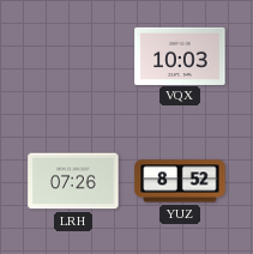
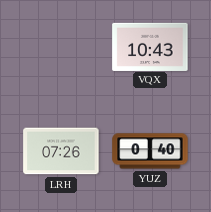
VQX: 10:03 -> 10:43 (150, 46)
YUZ: 8:52 -> 0:40 (150, 151)
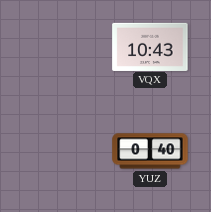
LRH: 07:26 -> none (61, 151)
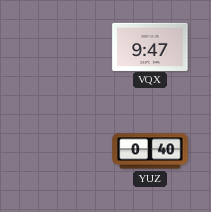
VQX: 10:43 -> 9:47 (150, 46)
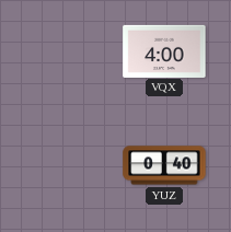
VQX: 9:47 -> 4:00 (164, 50)
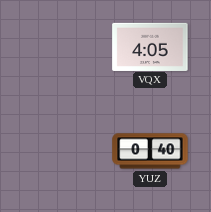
VQX: 4:00 -> 4:05 (150, 46)
